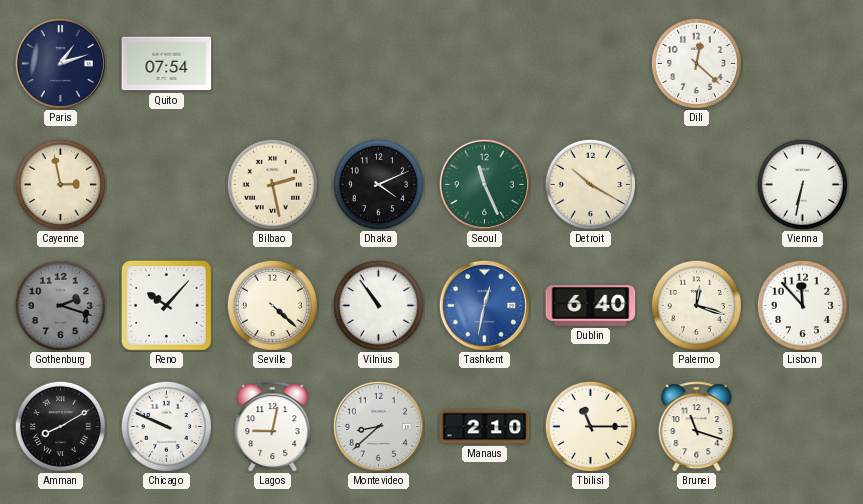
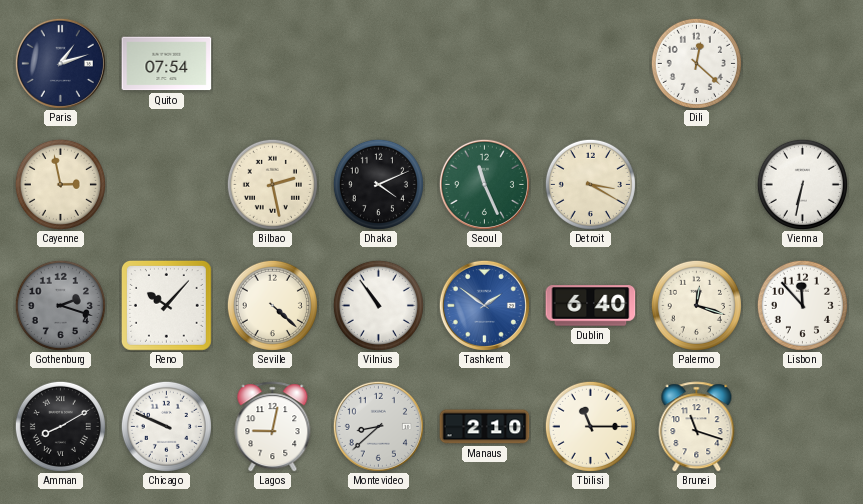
Detroit: 10:20 -> 3:20 (590, 184)
Tashkent: 12:32 -> 1:51 (484, 305)
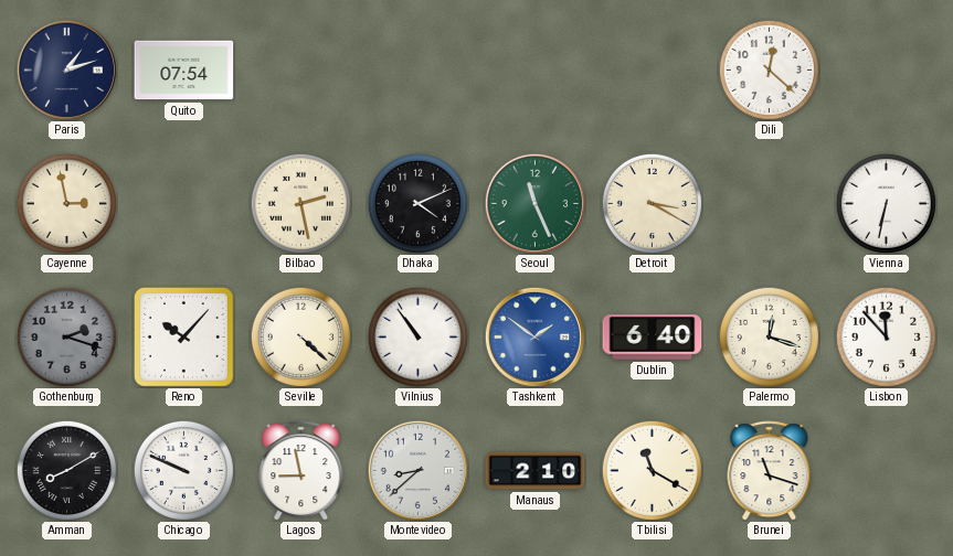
Lagos: 9:02 -> 8:58 (301, 471)
Tbilisi: 11:15 -> 11:20 (652, 470)
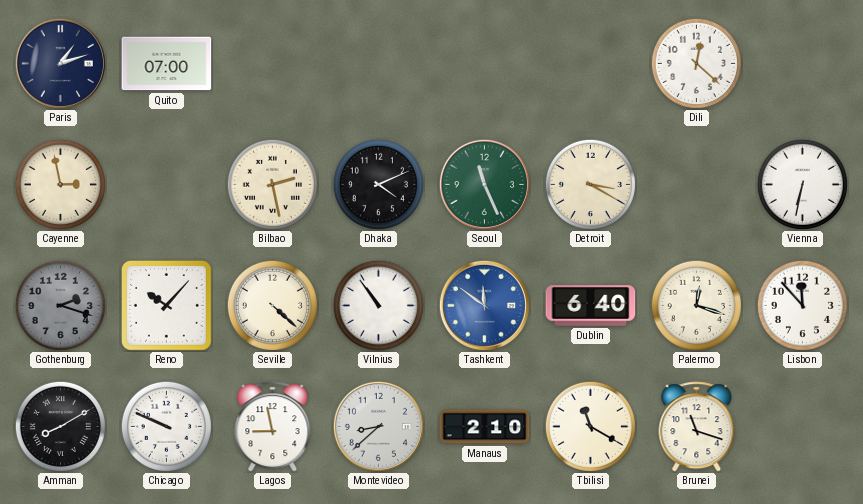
Quito: 07:54 -> 07:00 (167, 64)
Tashkent: 1:51 -> 11:51 (484, 305)
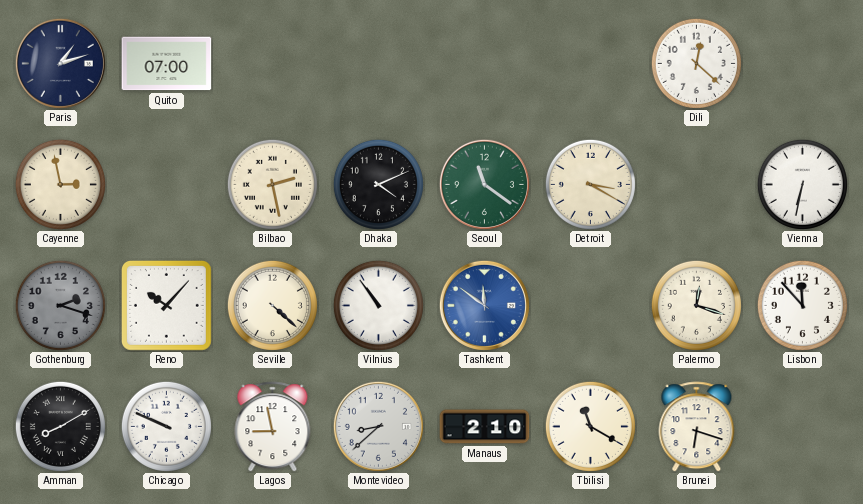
Seoul: 11:26 -> 11:21 (484, 184)
Dublin: 6:40 -> none (591, 306)
Brunei: 11:18 -> 6:18 (697, 427)
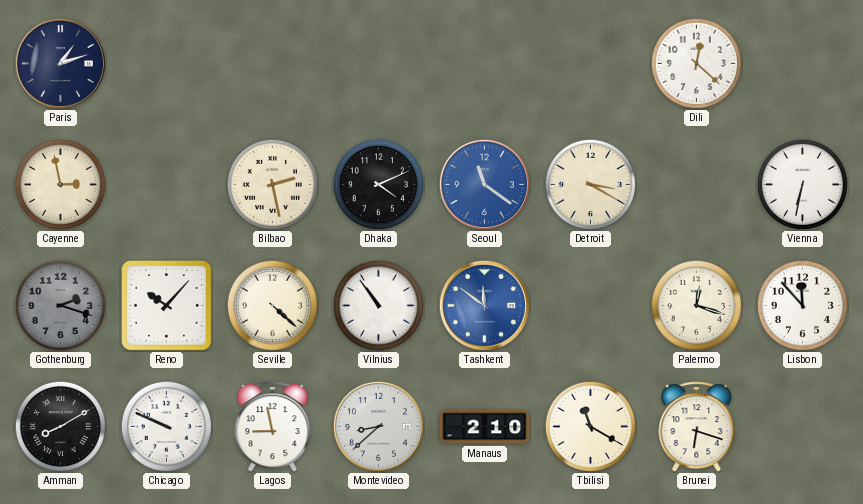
Quito: 07:00 -> none (167, 64)
Seoul dial: green -> blue (484, 184)
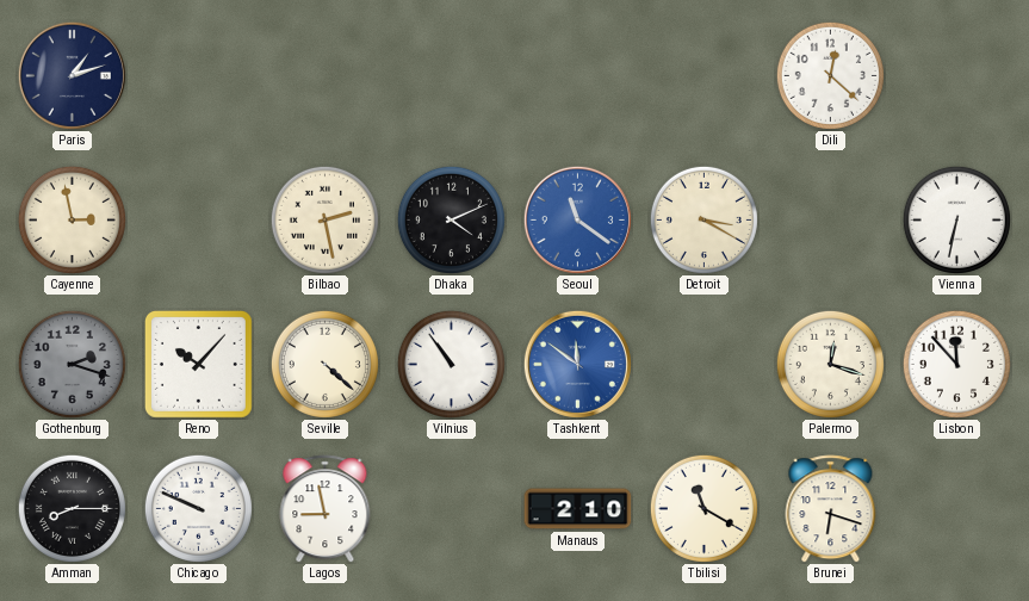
Amman: 8:10 -> 8:15 (72, 508)
Montevideo: 8:38 -> none (378, 426)
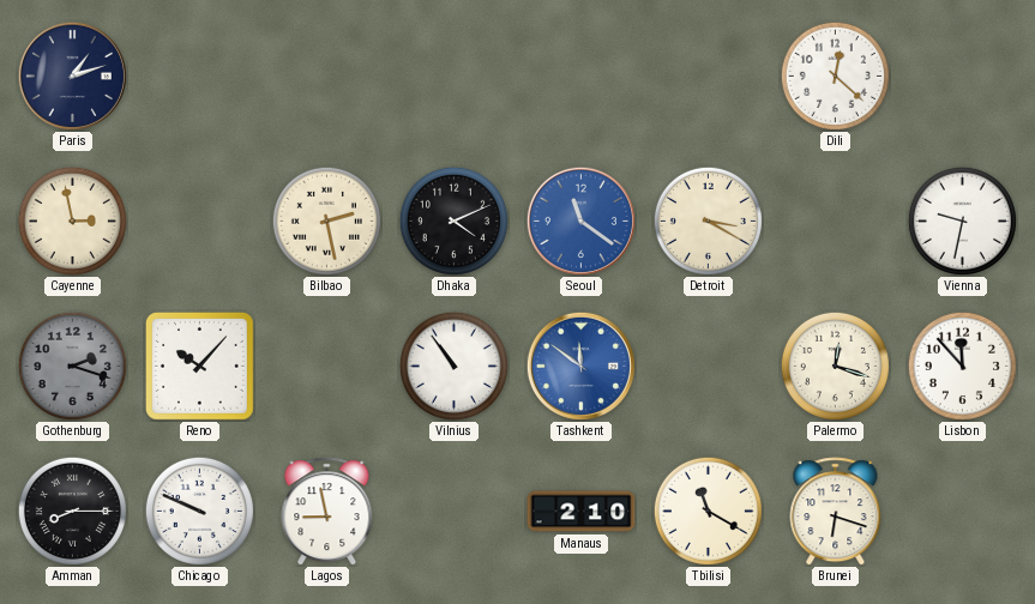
Vienna: 6:32 -> 9:32 (962, 221)
Seville: 4:22 -> none (324, 364)
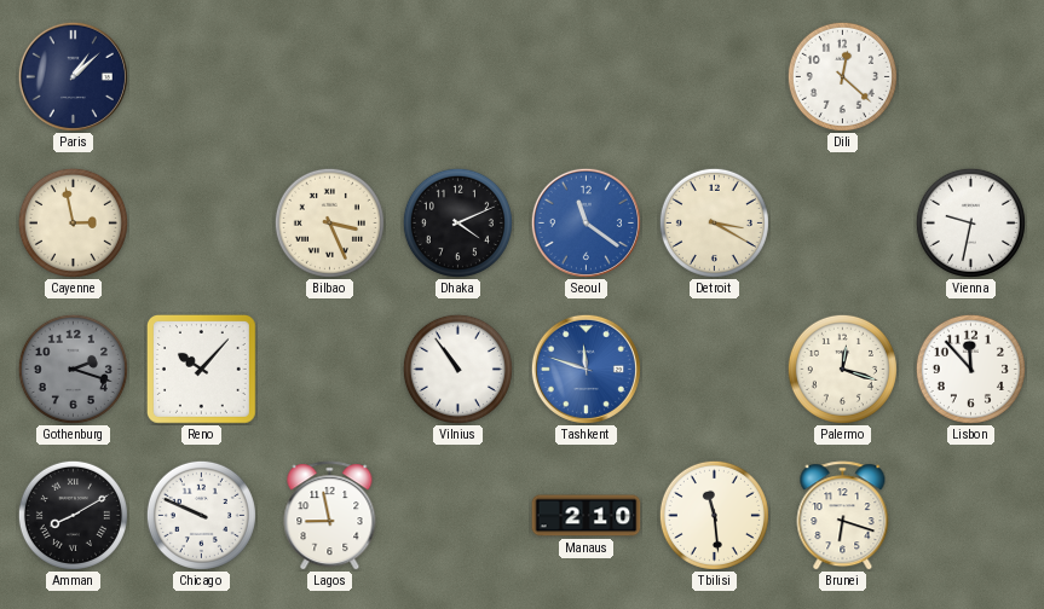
Paris: 1:12 -> 1:08 (73, 76)
Bilbao: 2:28 -> 3:26 (329, 222)
Tashkent: 11:51 -> 11:48 (586, 369)
Amman: 8:15 -> 8:10 (73, 515)
Tbilisi: 11:20 -> 11:29 (714, 515)
